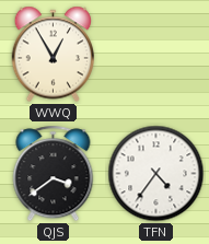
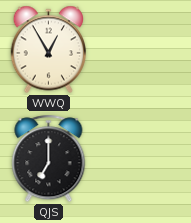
QJS: 3:39 -> 7:00 (49, 159)
TFN: 4:36 -> none (156, 174)
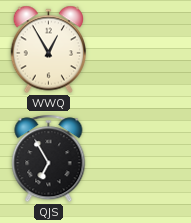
QJS: 7:00 -> 6:55 (49, 159)
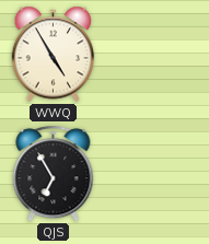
WWQ: 12:55 -> 4:55 (54, 55)
